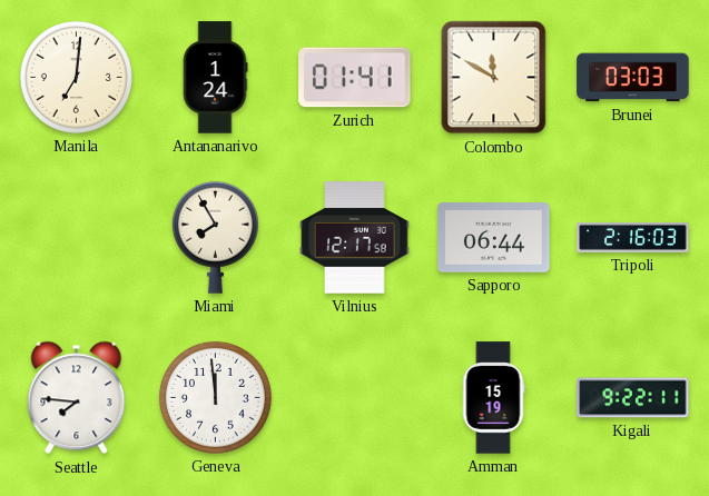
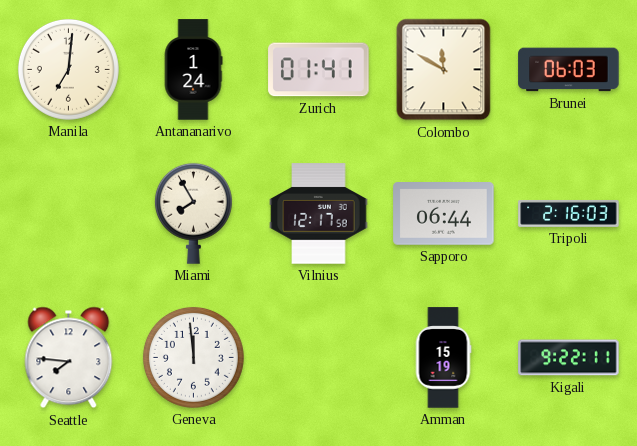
Brunei: 03:03 -> 06:03 (569, 70)
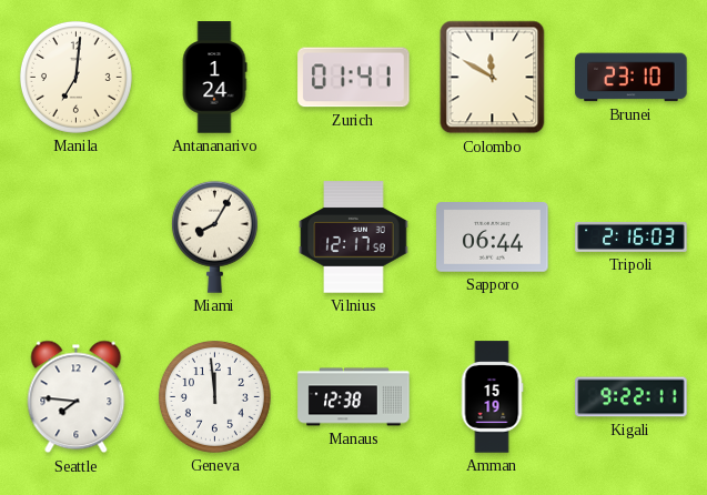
Brunei: 06:03 -> 23:10 (632, 78)
Miami: 7:55 -> 8:05 (214, 236)
Manaus: none -> 12:38 (354, 397)
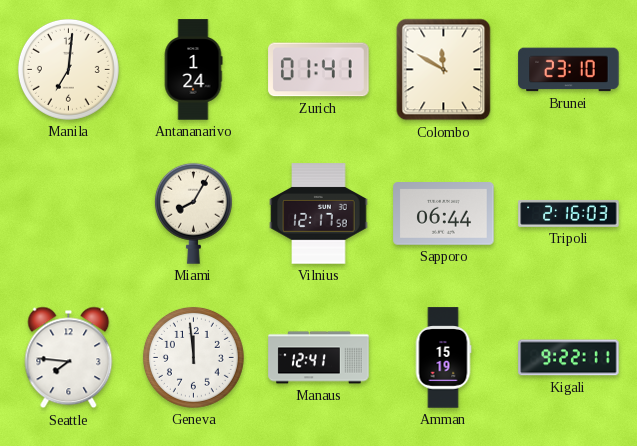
Manaus: 12:38 -> 12:41 (319, 358)
